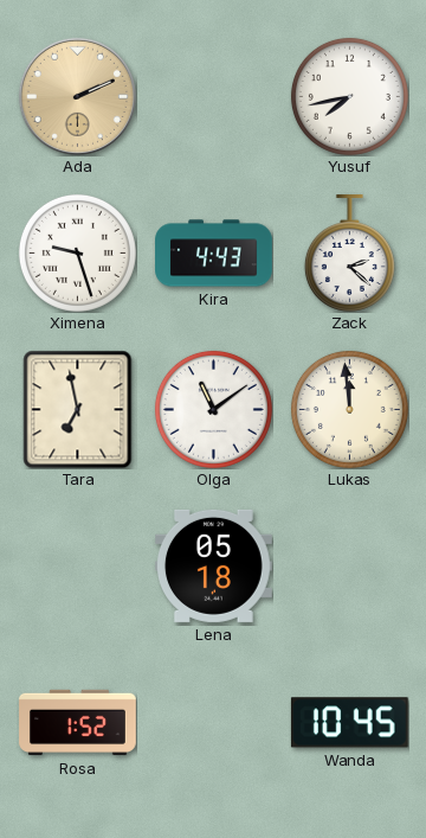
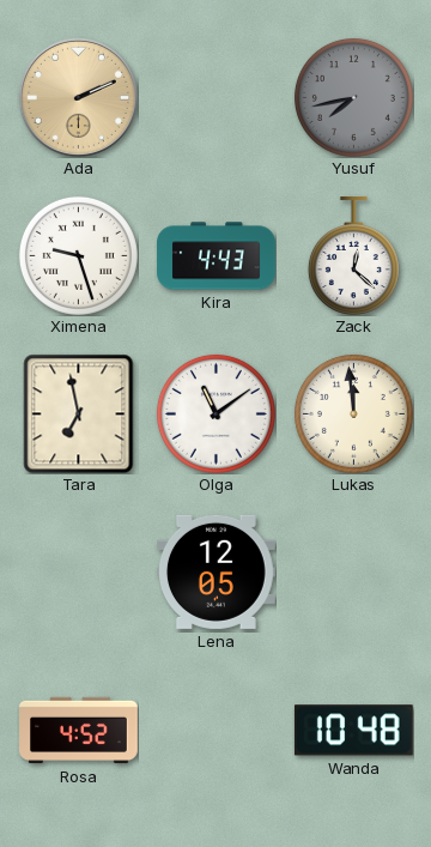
Yusuf dial: white -> grey (353, 97)
Zack: 2:22 -> 12:22 (353, 256)
Lena: 05:18 -> 12:05 (217, 571)
Rosa: 1:52 -> 4:52 (79, 731)
Wanda: 10:45 -> 10:48 (353, 731)
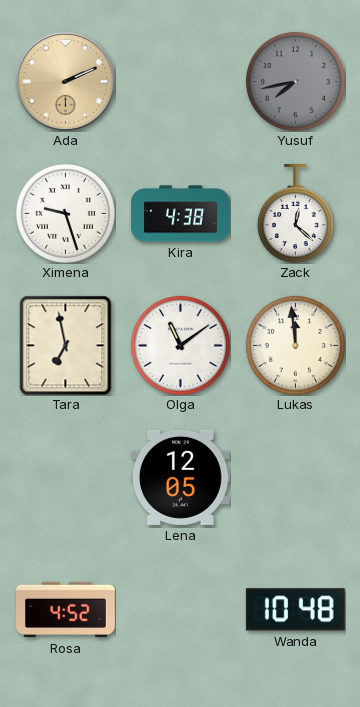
Kira: 4:43 -> 4:38 (181, 214)
